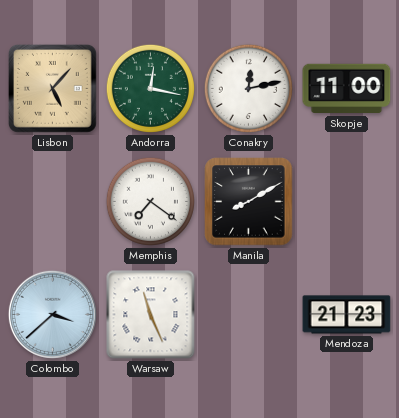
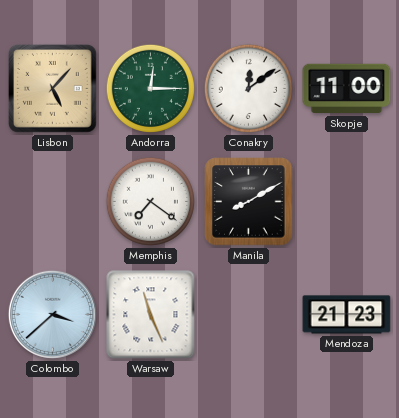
Andorra: 12:17 -> 12:15 (150, 88)
Conakry: 12:13 -> 12:09 (248, 88)
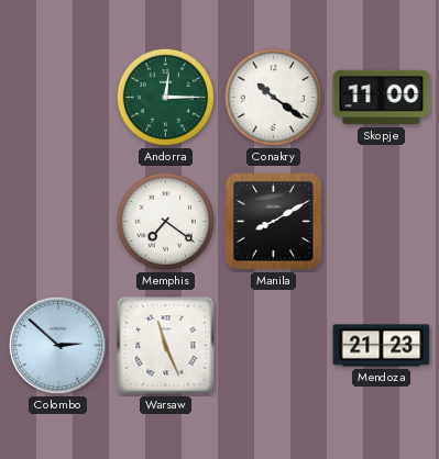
Lisbon: 5:07 -> none (52, 88)
Conakry: 12:09 -> 10:21 (273, 97)
Colombo: 3:38 -> 2:52 (57, 345)
